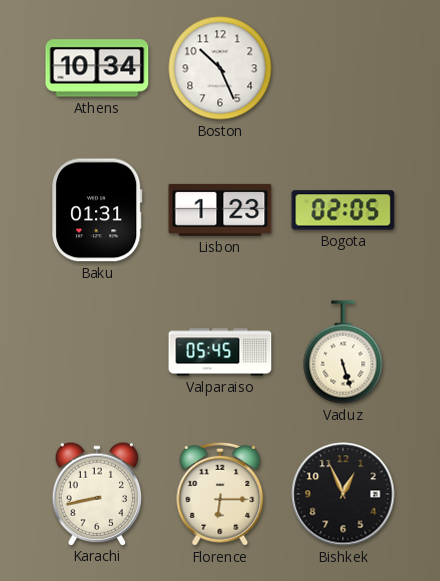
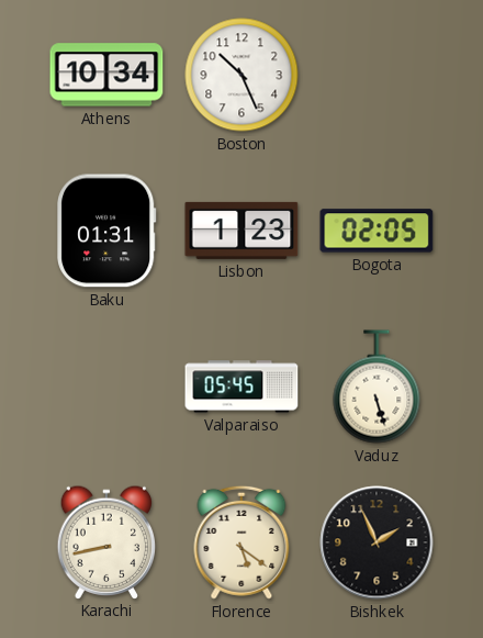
Florence: 6:15 -> 5:21 (241, 542)
Bishkek: 12:56 -> 1:56 (377, 542)
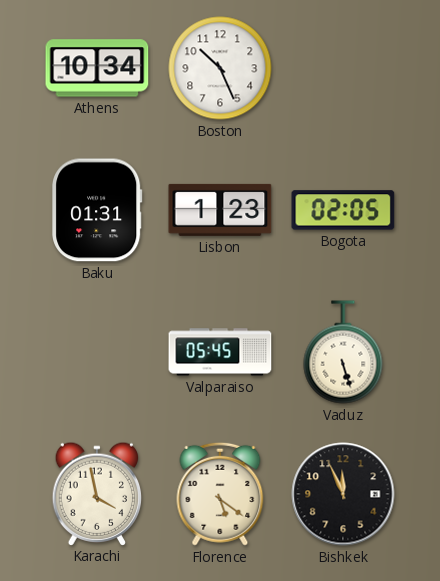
Karachi: 8:43 -> 3:58 (97, 493)
Bishkek: 1:56 -> 11:56 (343, 494)
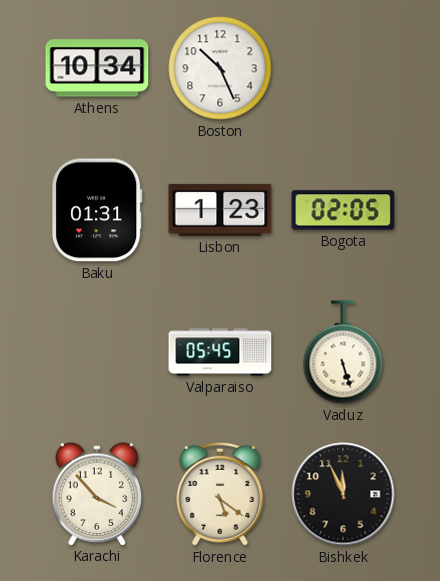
Karachi: 3:58 -> 3:53 (97, 493)
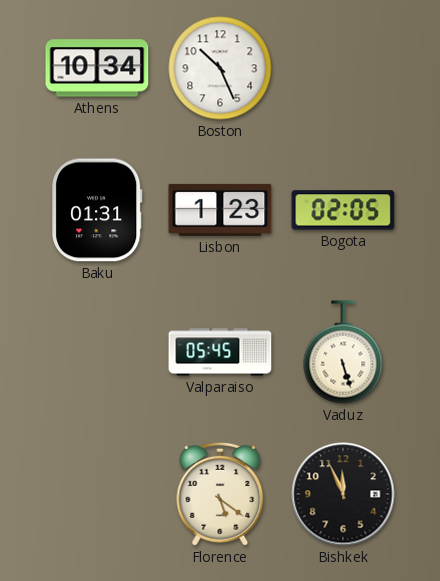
Karachi: 3:53 -> none (97, 493)
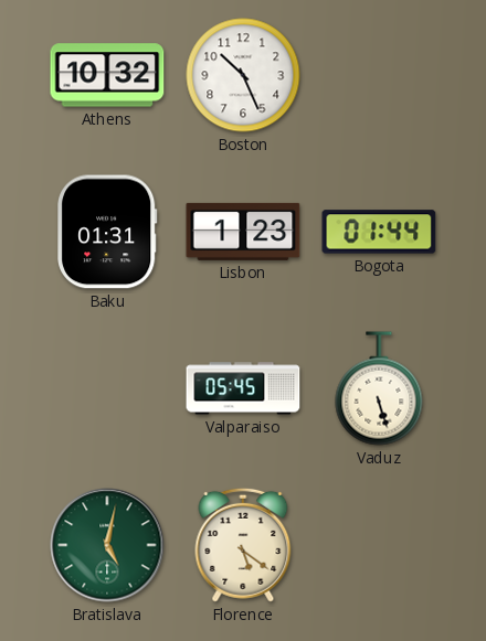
Athens: 10:34 -> 10:32 (107, 75)
Bogota: 02:05 -> 01:44 (379, 232)
Bratislava: none -> 5:02 (107, 545)
Bishkek: 11:56 -> none (343, 494)
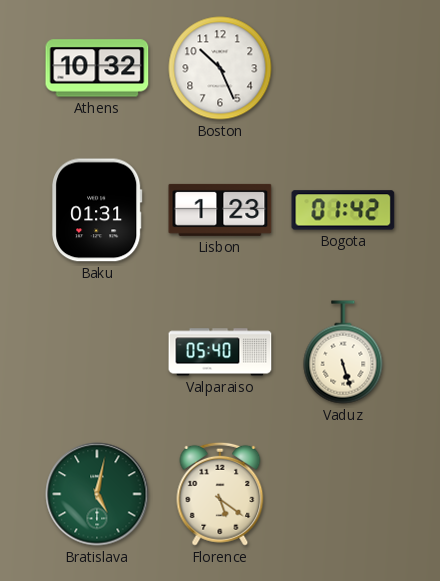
Bogota: 01:44 -> 01:42 (343, 210)
Valparaiso: 05:45 -> 05:40 (220, 352)
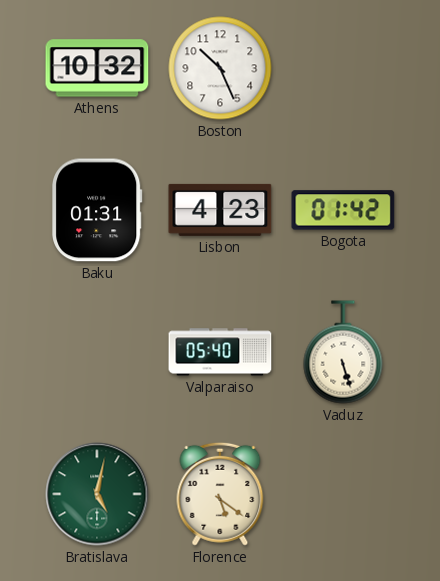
Lisbon: 1:23 -> 4:23 (220, 210)
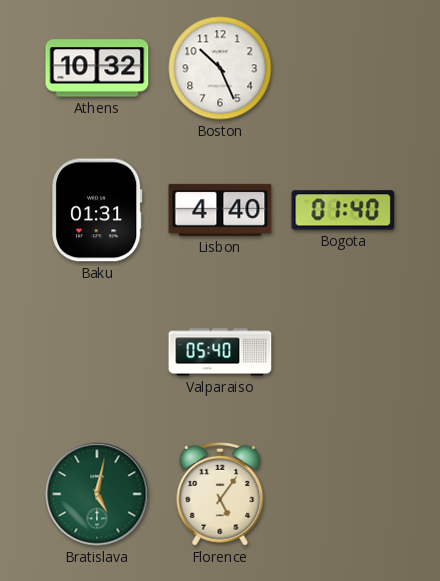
Lisbon: 4:23 -> 4:40 (220, 210)
Bogota: 01:42 -> 01:40 (343, 210)
Vaduz: 5:27 -> none (343, 352)
Florence: 5:21 -> 5:06 (220, 494)
